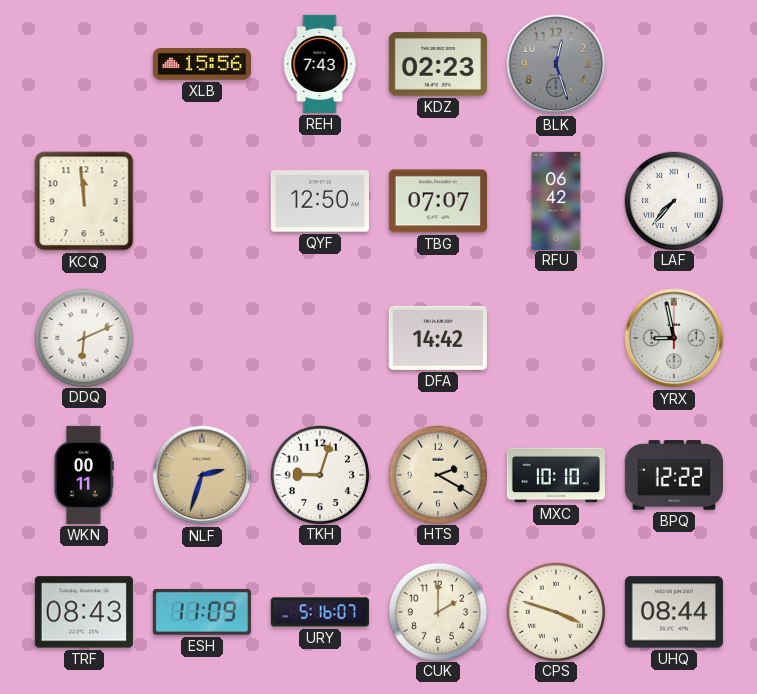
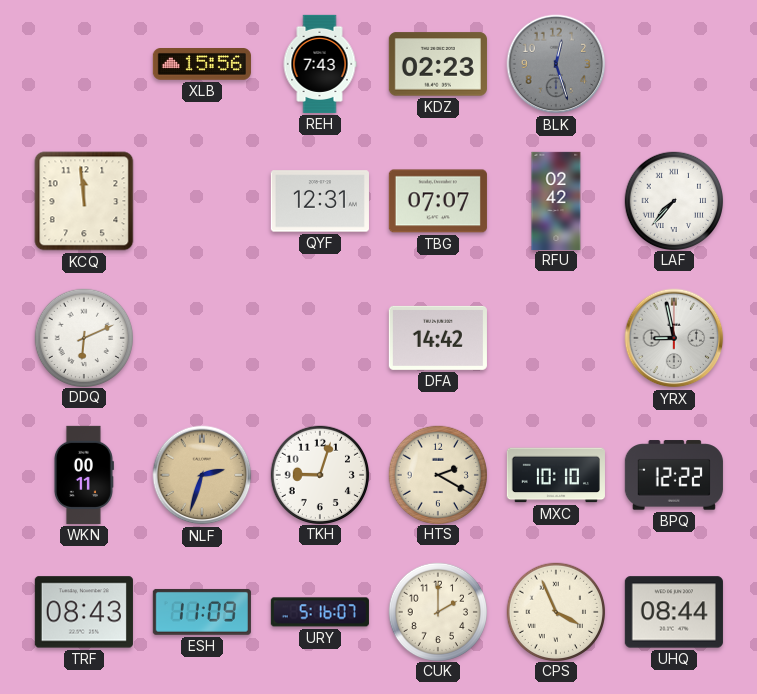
QYF: 12:50 -> 12:31 (320, 201)
RFU: 06:42 -> 02:42 (556, 200)
CPS: 3:48 -> 3:56 (555, 611)
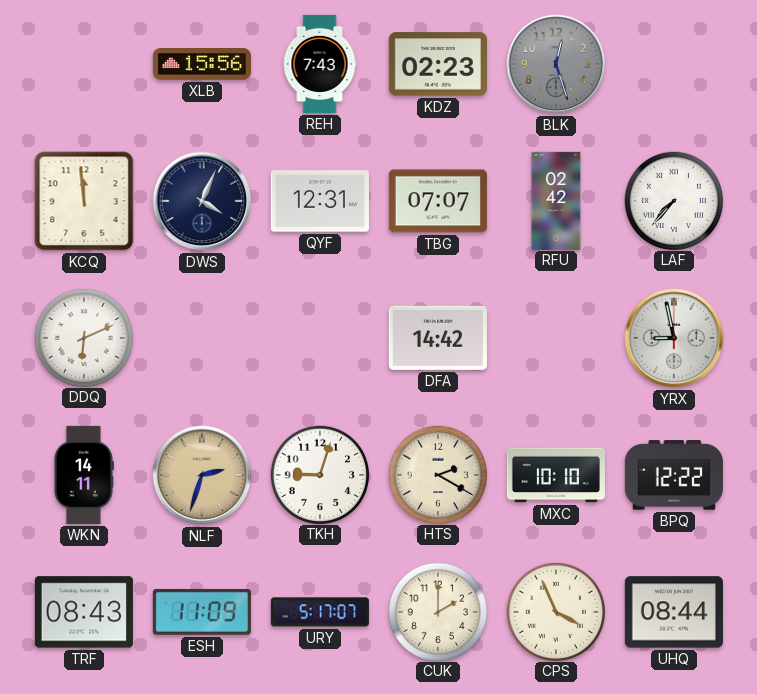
DWS: none -> 4:04 (202, 201)
WKN: 00:11 -> 14:11 (83, 475)
URY: 5:16 -> 5:17 (320, 612)
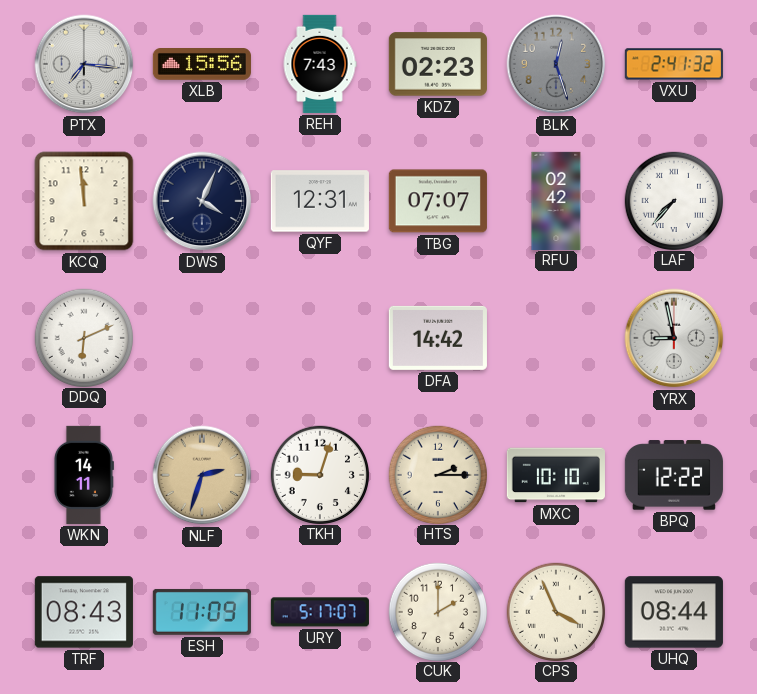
PTX: none -> 7:16 (84, 64)
VXU: none -> 2:41 (674, 64)
HTS: 2:20 -> 2:15 (437, 474)
